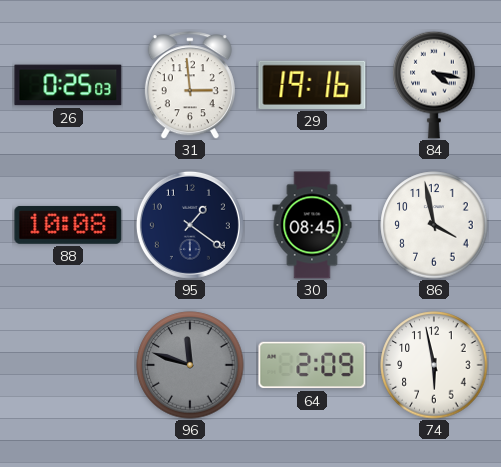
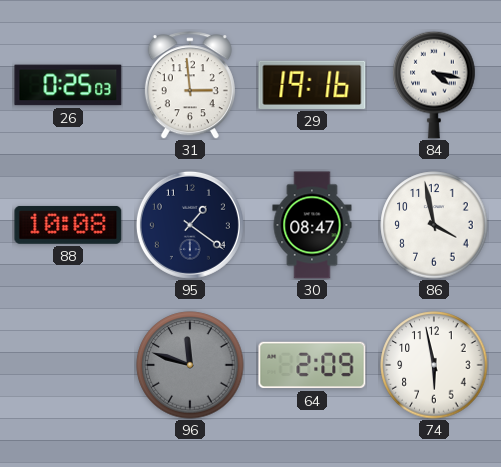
30: 08:45 -> 08:47 (312, 225)
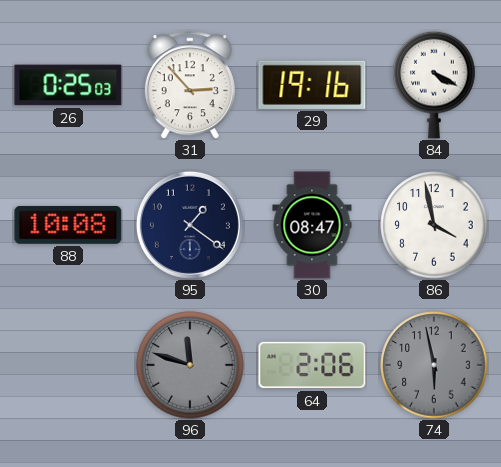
31: 2:59 -> 2:53 (190, 85)
84: 4:17 -> 4:20 (434, 85)
64: 2:09 -> 2:06 (312, 365)
74 dial: white -> grey (434, 365)
